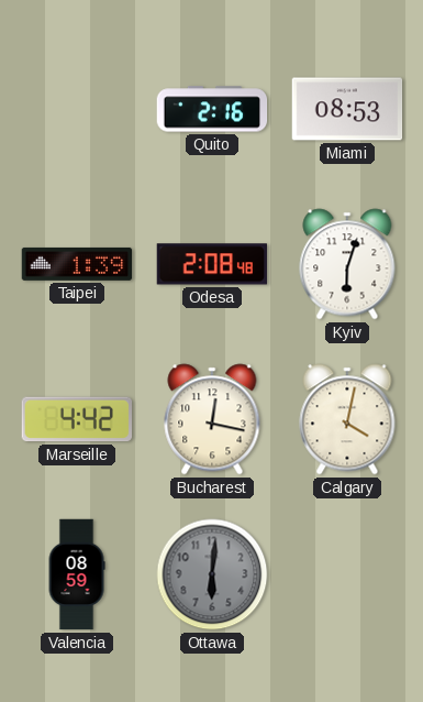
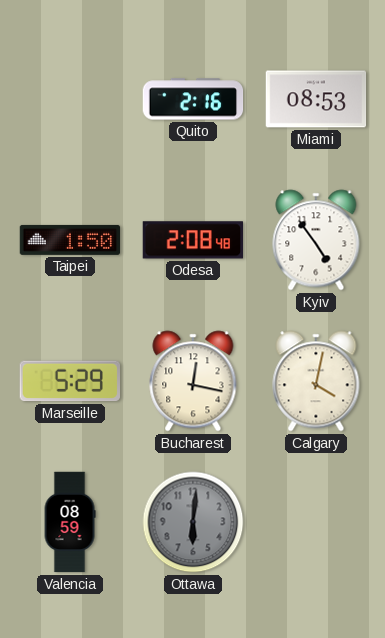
Taipei: 1:39 -> 1:50 (70, 240)
Kyiv: 6:03 -> 4:54 (316, 240)
Marseille: 4:42 -> 5:29 (69, 381)
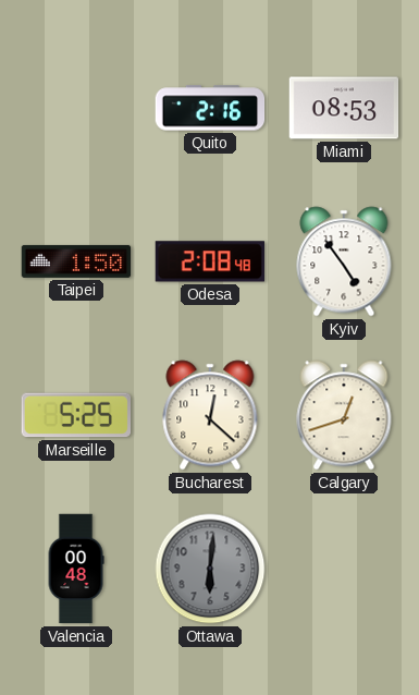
Marseille: 5:29 -> 5:25 (75, 415)
Bucharest: 12:17 -> 12:22 (210, 415)
Calgary: 4:02 -> 12:42 (344, 415)
Valencia: 08:59 -> 00:48 (76, 569)
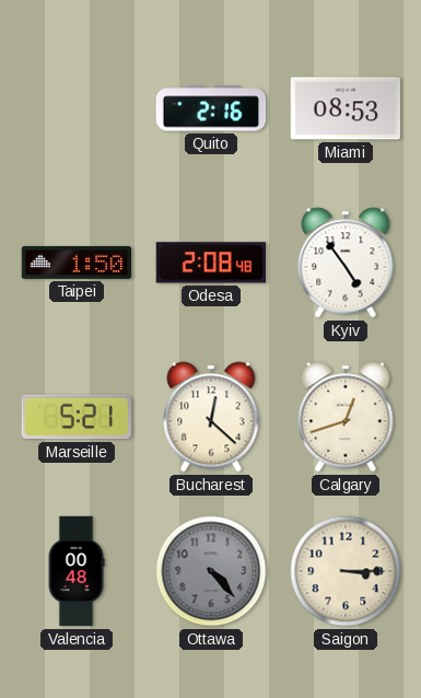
Marseille: 5:25 -> 5:21 (75, 417)
Ottawa: 6:01 -> 4:23 (211, 571)
Saigon: none -> 3:15 (346, 571)
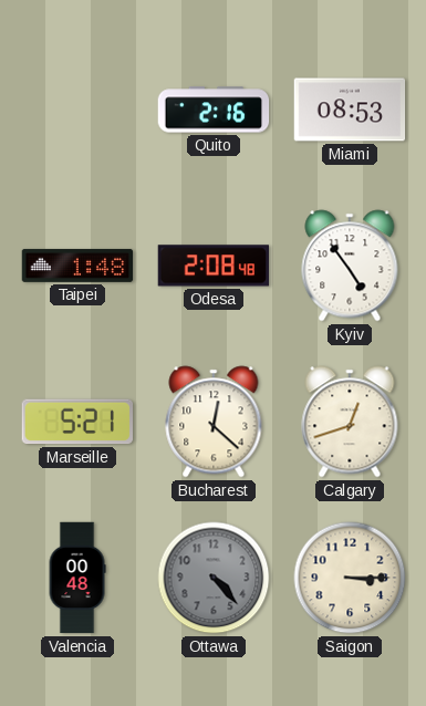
Taipei: 1:50 -> 1:48 (77, 266)
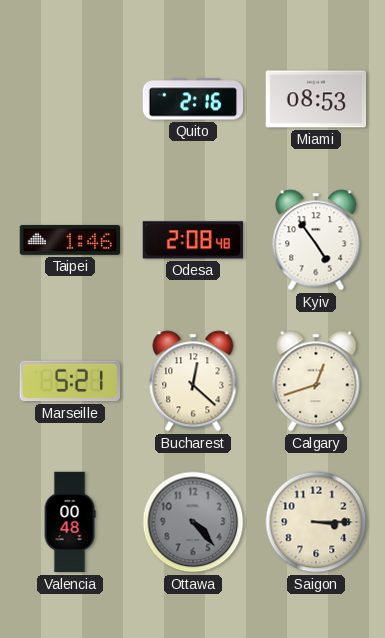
Taipei: 1:48 -> 1:46 (70, 240)
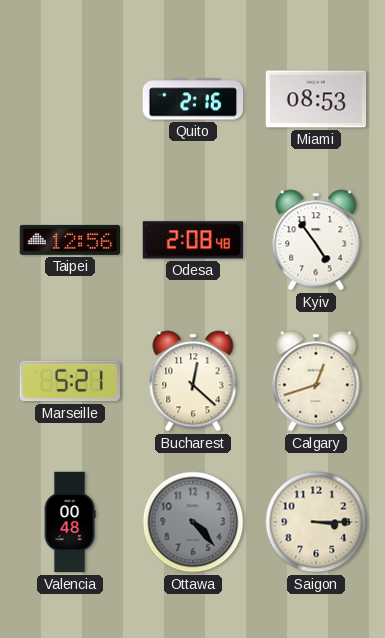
Taipei: 1:46 -> 12:56 (70, 240)
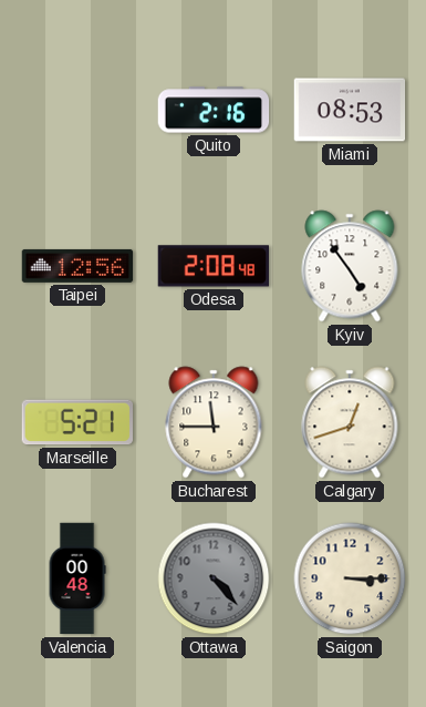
Bucharest: 12:22 -> 11:45 (214, 422)
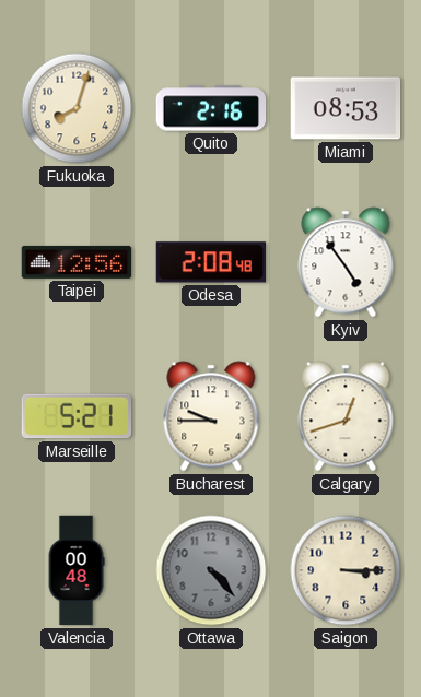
Fukuoka: none -> 8:03 (77, 108)
Bucharest: 11:45 -> 9:45 (211, 416)
